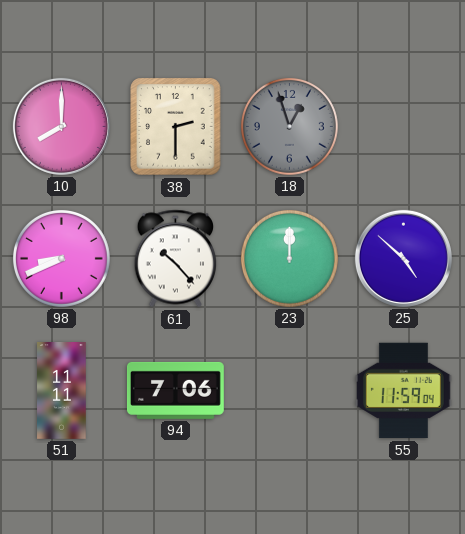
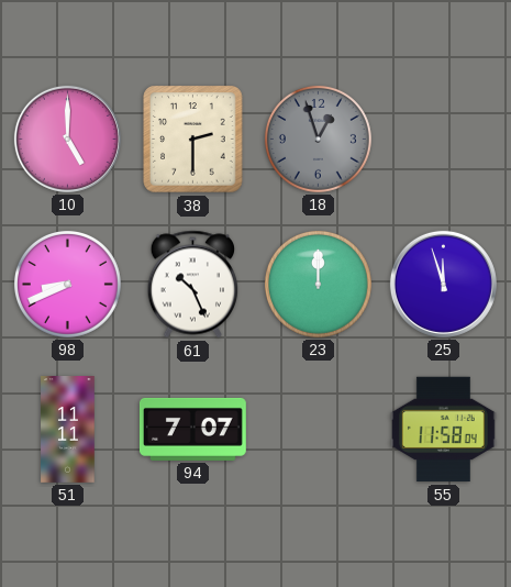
10: 8:00 -> 5:00 (67, 139)
61: 10:23 -> 10:26 (192, 285)
25: 4:52 -> 11:57 (443, 284)
94: 7:06 -> 7:07 (192, 429)
55: 11:59 -> 11:58 (443, 430)
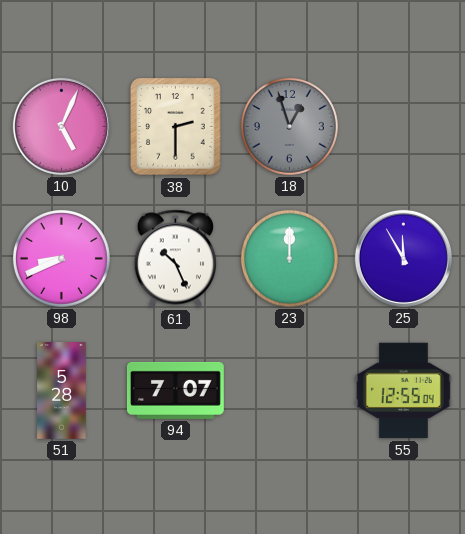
10: 5:00 -> 5:04 (61, 126)
25: 11:57 -> 11:55 (403, 258)
51: 11:11 -> 5:28 (62, 391)
55: 11:58 -> 12:55 (403, 391)
